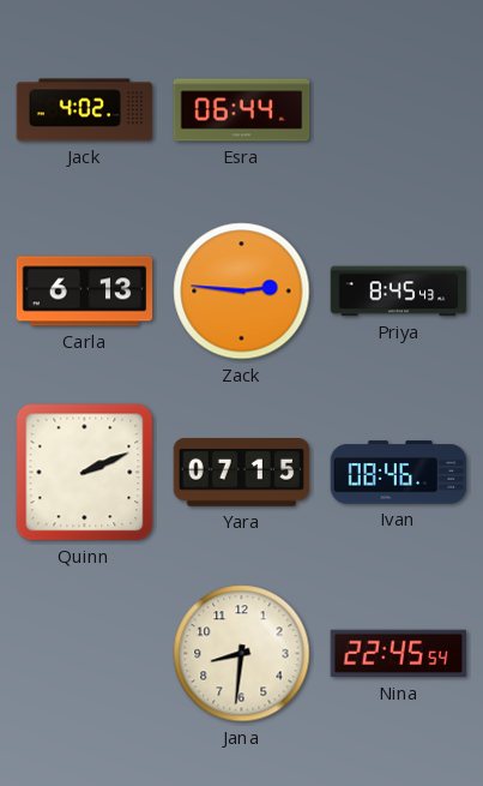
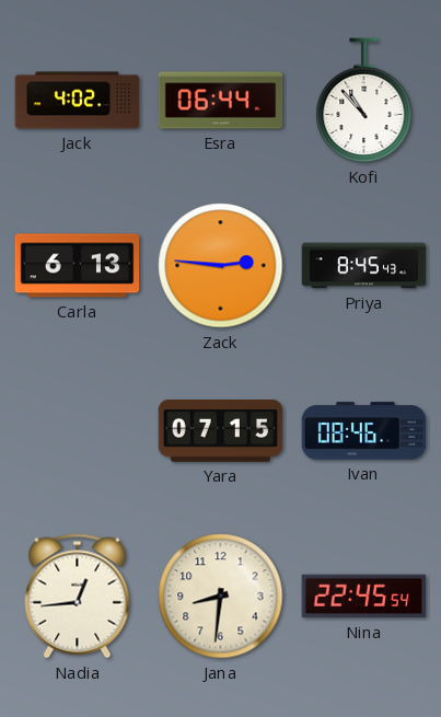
Kofi: none -> 10:53 (364, 101)
Quinn: 2:11 -> none (85, 473)
Nadia: none -> 12:44 (78, 597)
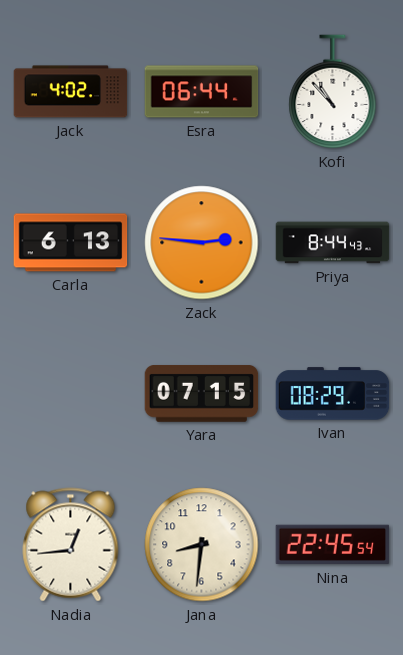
Priya: 8:45 -> 8:44 (333, 243)
Ivan: 08:46 -> 08:29 (333, 394)
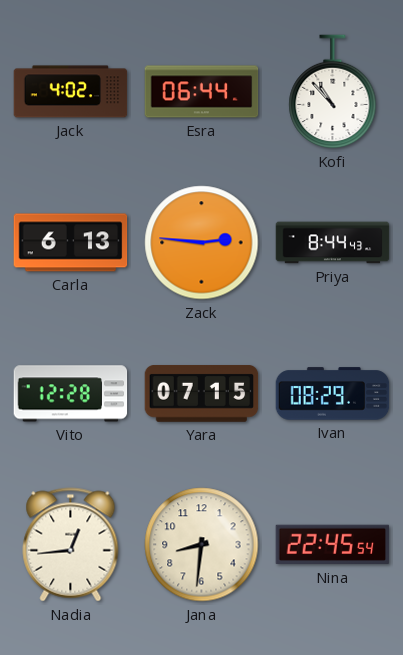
Vito: none -> 12:28 (71, 394)
